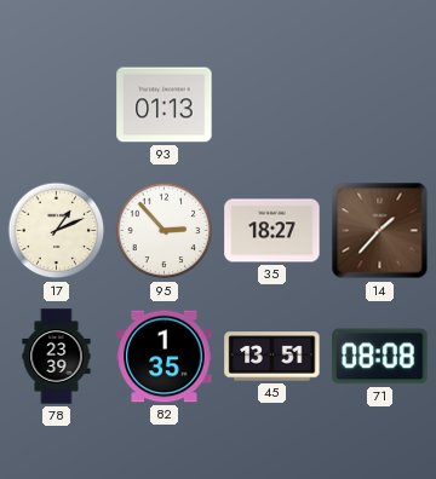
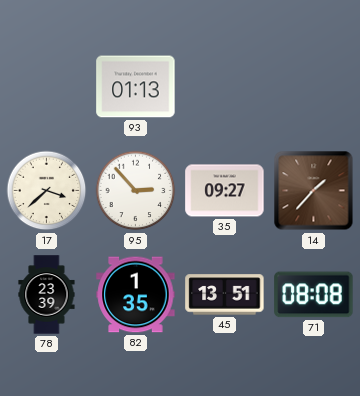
17: 1:11 -> 3:38 (47, 191)
35: 18:27 -> 09:27 (225, 191)
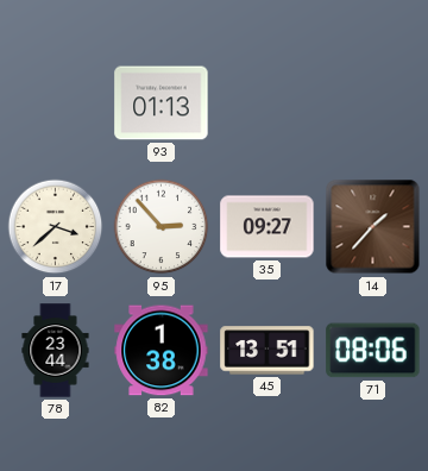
78: 23:39 -> 23:44 (56, 351)
82: 1:35 -> 1:38 (162, 351)
71: 08:08 -> 08:06 (373, 351)
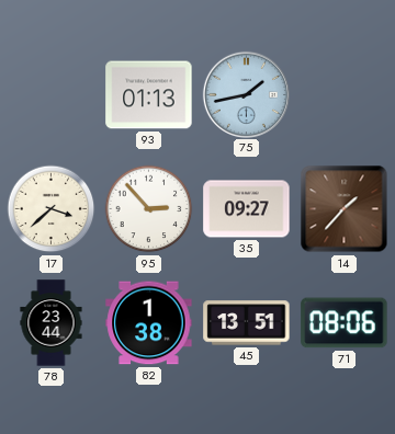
75: none -> 1:43 (246, 94)
